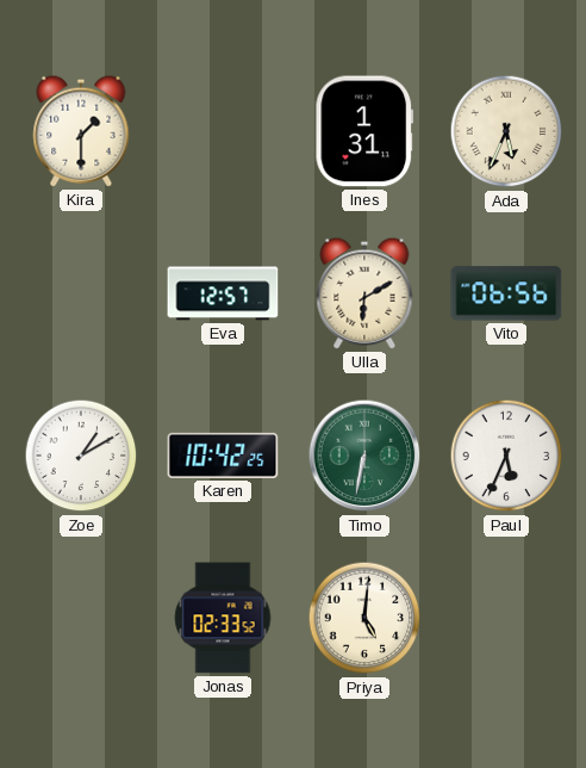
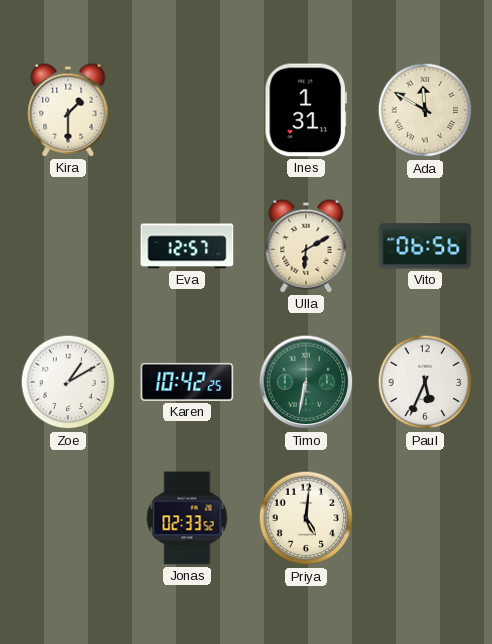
Ada: 5:34 -> 11:50 (425, 110)
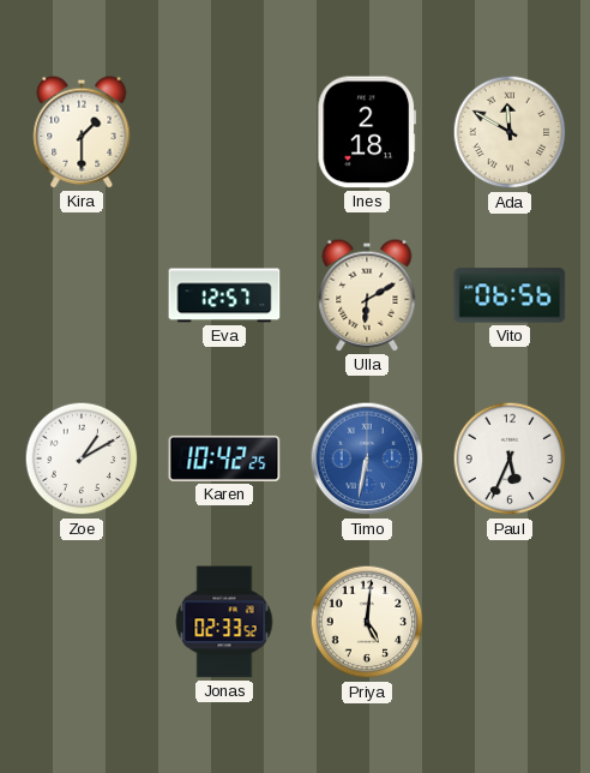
Ines: 1:31 -> 2:18 (367, 132)
Timo dial: green -> blue (367, 459)
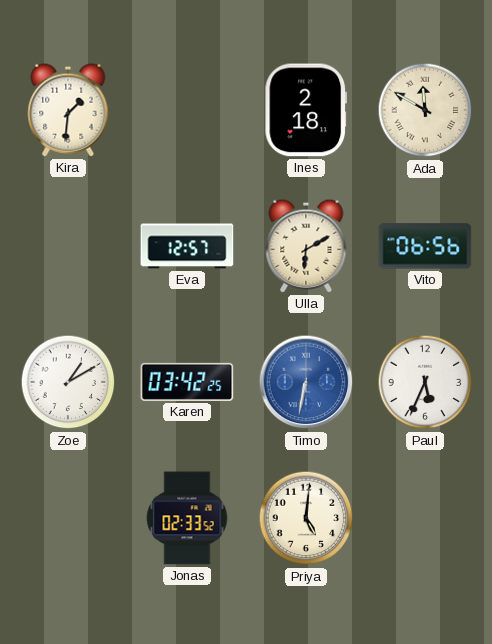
Kira: 1:30 -> 1:31 (68, 110)
Karen: 10:42 -> 03:42 (187, 382)
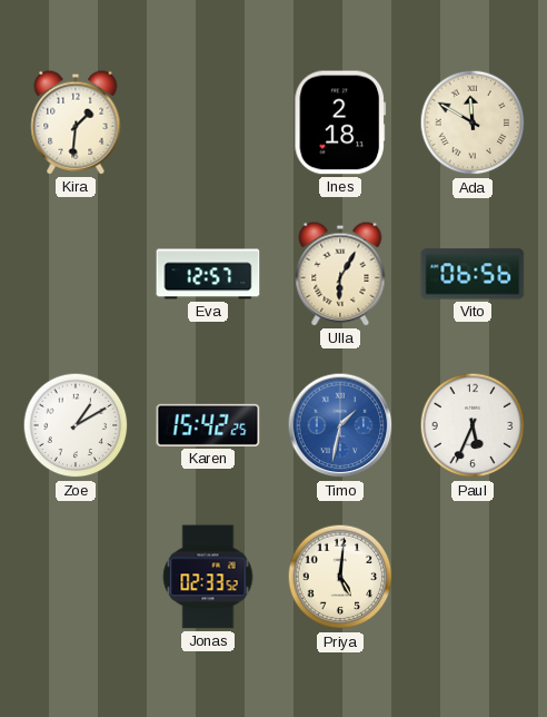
Ulla: 6:10 -> 6:05 (340, 274)
Karen: 03:42 -> 15:42 (208, 425)
Timo: 6:32 -> 1:32 (340, 425)
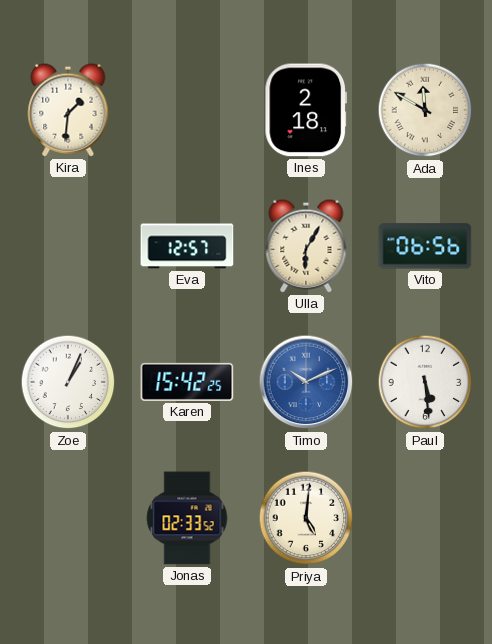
Zoe: 1:10 -> 1:04 (68, 382)
Timo: 1:32 -> 10:11 (306, 382)
Paul: 5:34 -> 5:29 (425, 382)
